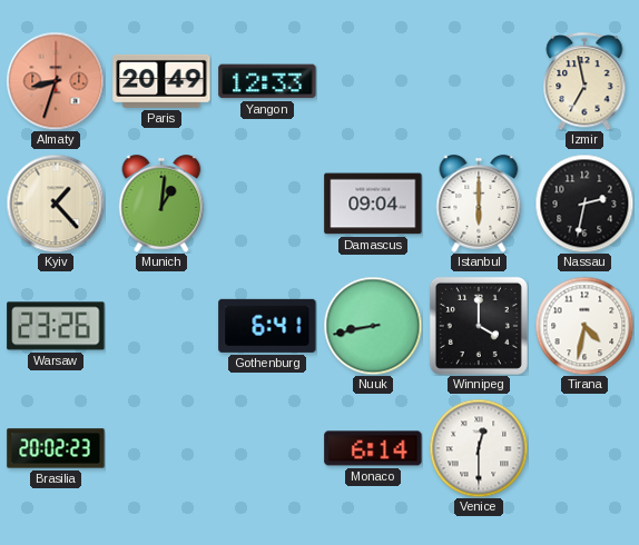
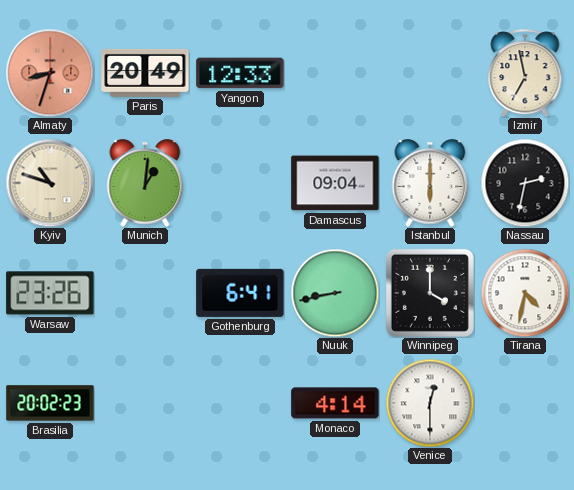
Kyiv: 1:23 -> 10:48 (50, 183)
Monaco: 6:14 -> 4:14 (335, 403)
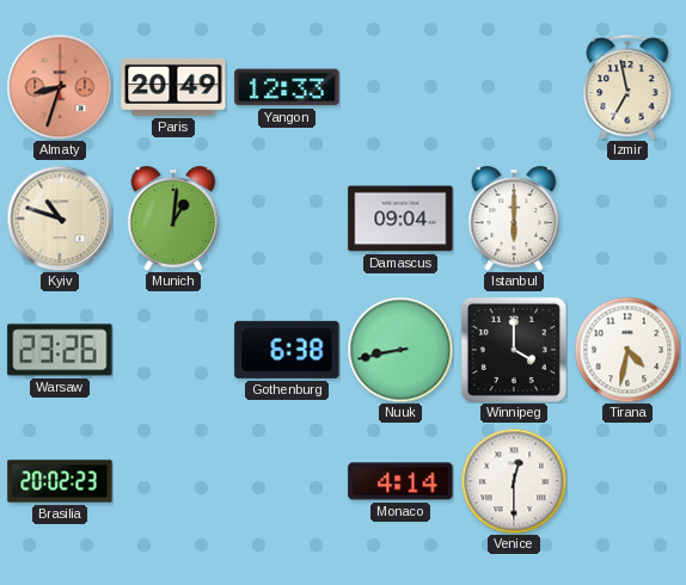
Nassau: 2:32 -> none (525, 183)
Gothenburg: 6:41 -> 6:38 (287, 350)
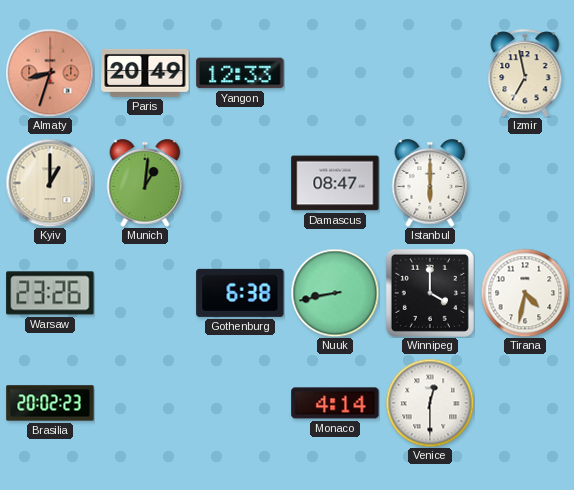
Kyiv: 10:48 -> 1:00 (50, 183)
Damascus: 09:04 -> 08:47 (335, 183)
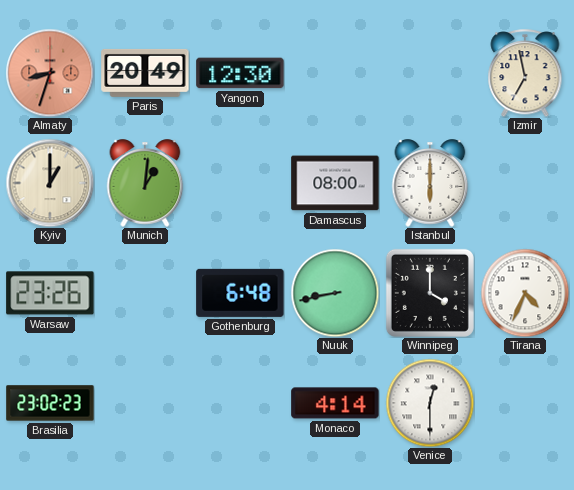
Yangon: 12:33 -> 12:30 (240, 73)
Damascus: 08:47 -> 08:00 (335, 183)
Gothenburg: 6:38 -> 6:48 (240, 293)
Tirana: 4:32 -> 4:34 (525, 293)
Brasilia: 20:02 -> 23:02 (50, 403)
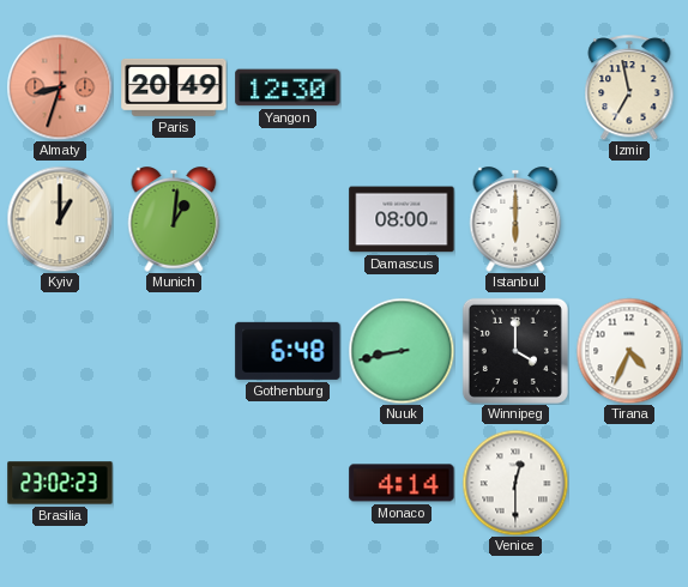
Warsaw: 23:26 -> none (50, 293)
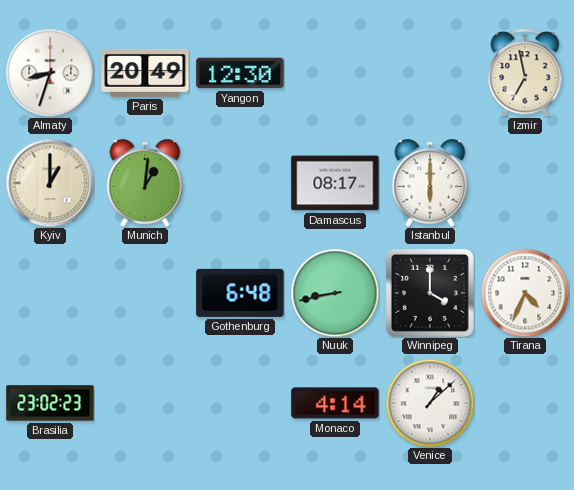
Almaty dial: salmon -> white (50, 73)
Damascus: 08:00 -> 08:17 (335, 183)
Venice: 12:30 -> 1:08 (430, 403)
